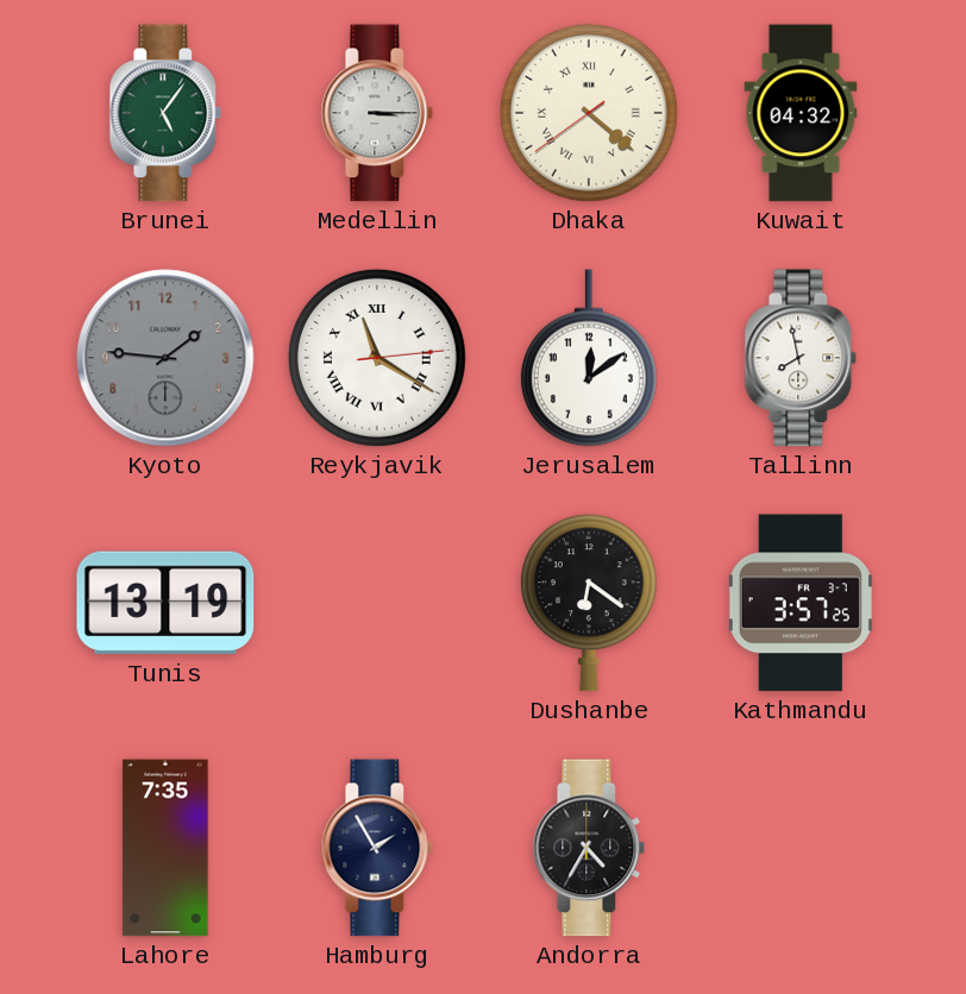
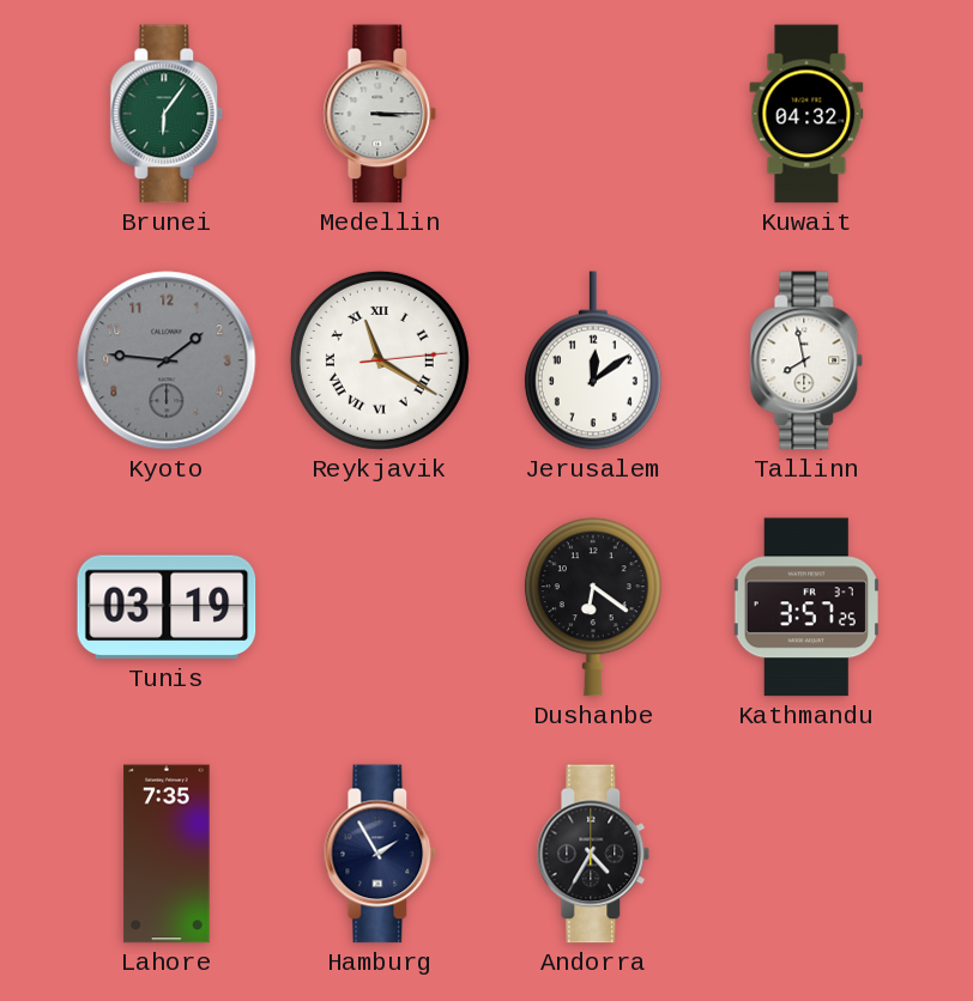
Brunei: 5:06 -> 6:06 (167, 114)
Dhaka: 4:21 -> none (589, 113)
Tunis: 13:19 -> 03:19 (167, 607)
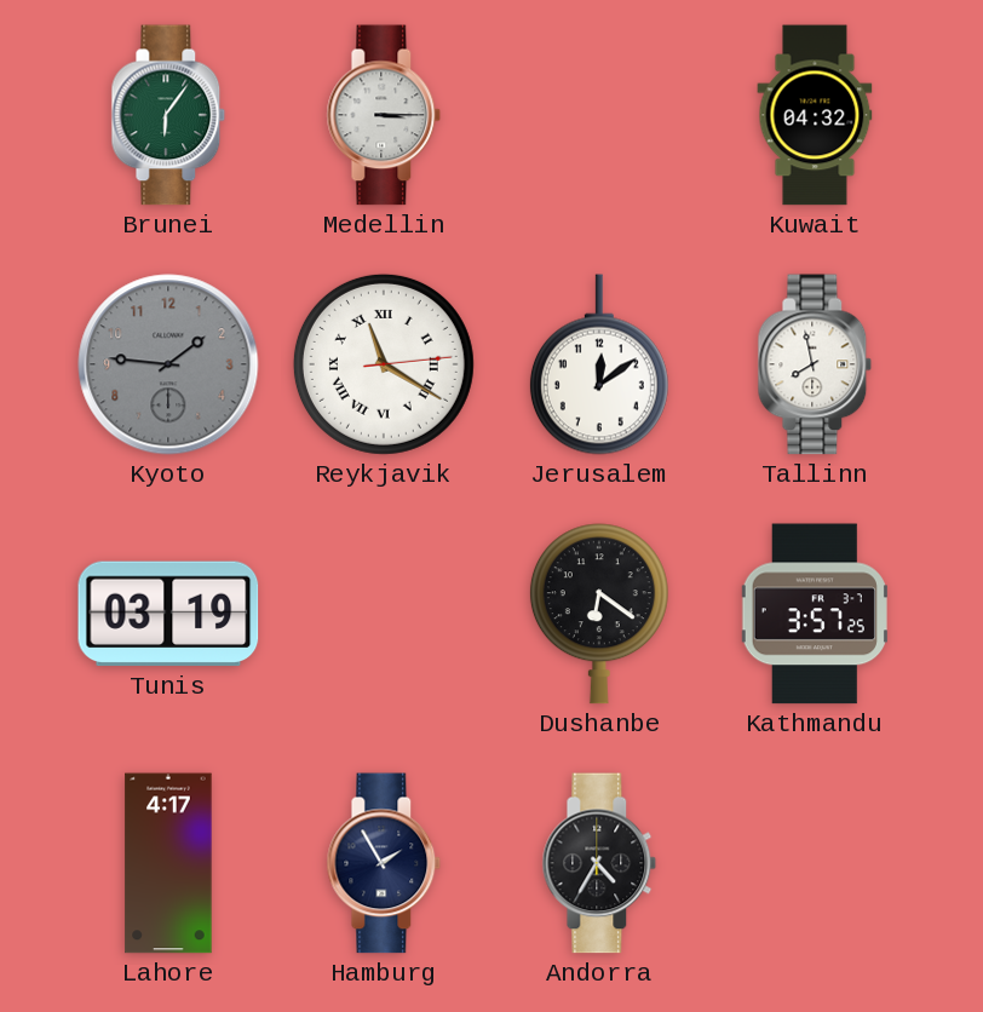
Lahore: 7:35 -> 4:17 (168, 863)
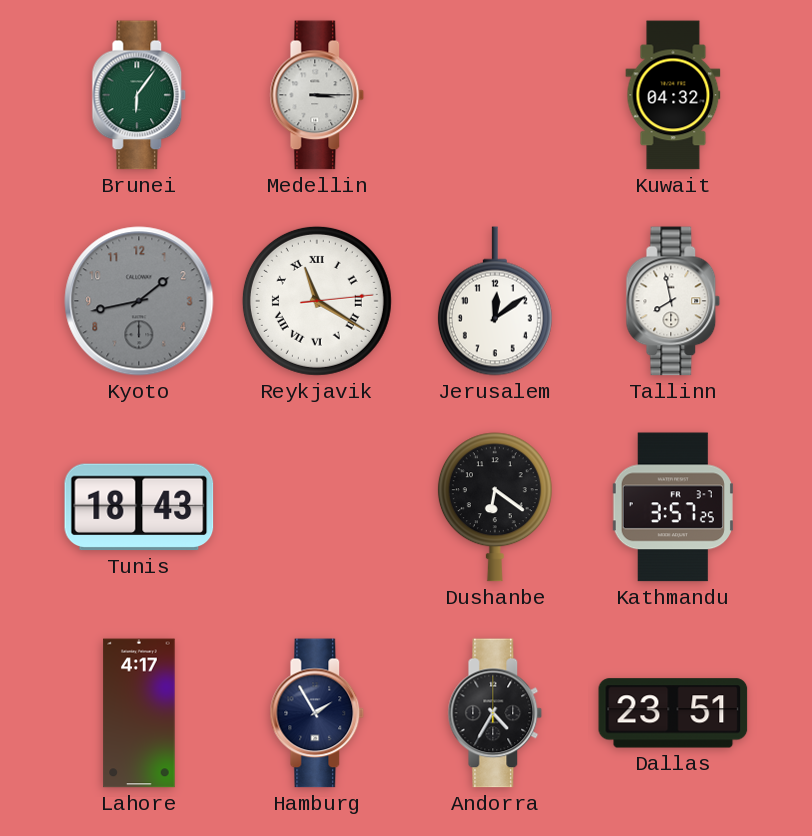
Kyoto: 1:46 -> 1:43 (139, 301)
Tunis: 03:19 -> 18:43 (139, 507)
Dallas: none -> 23:51 (673, 713)
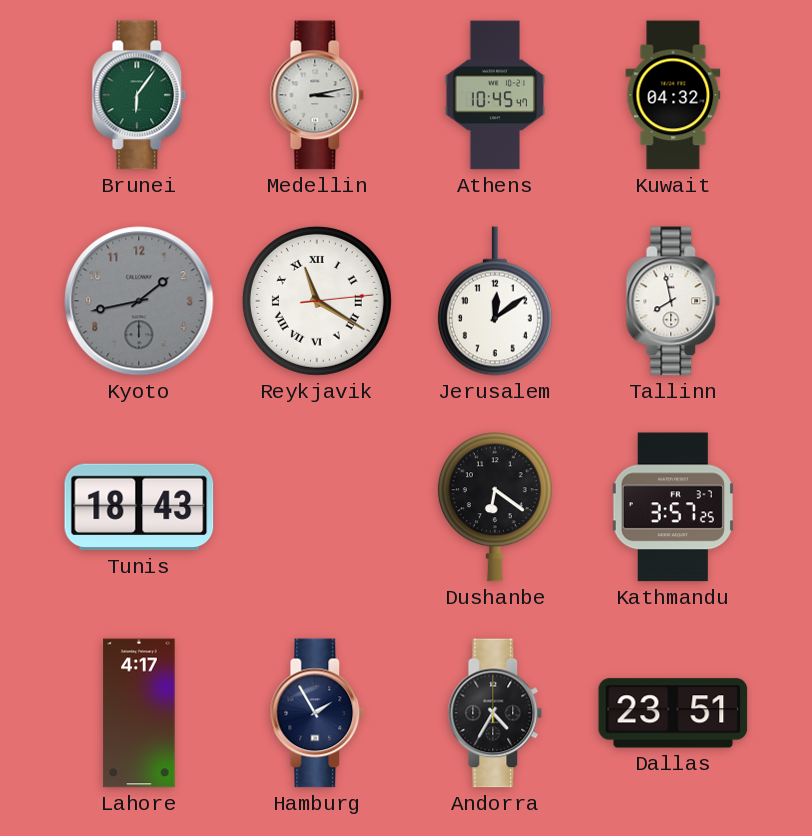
Medellin: 3:15 -> 3:13 (317, 95)
Athens: none -> 10:45 (495, 95)
